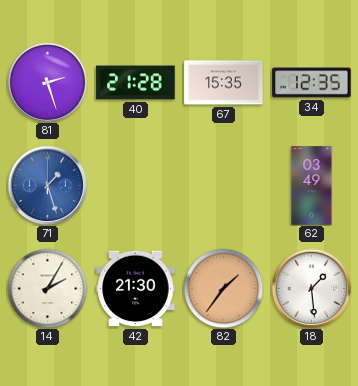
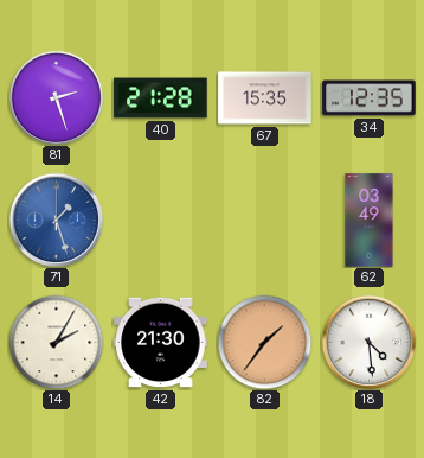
18: 1:29 -> 4:29 (368, 342)
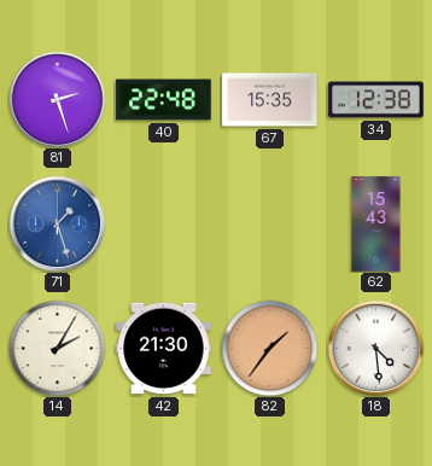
40: 21:28 -> 22:48 (164, 100)
34: 12:35 -> 12:38 (376, 100)
62: 03:49 -> 15:43 (376, 225)
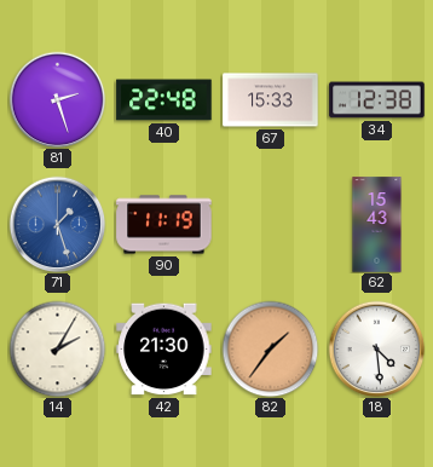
67: 15:35 -> 15:33 (271, 100)
90: none -> 11:19 (164, 225)
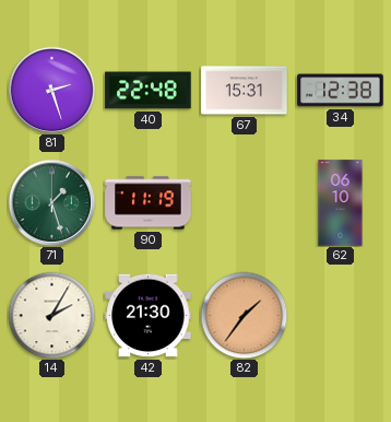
67: 15:33 -> 15:31 (245, 91)
71 dial: blue -> green (51, 202)
62: 15:43 -> 06:10 (341, 203)
18: 4:29 -> none (376, 348)
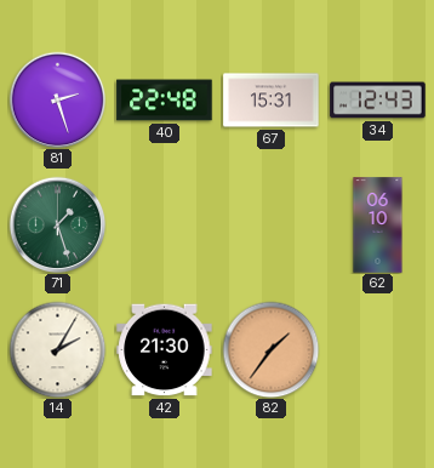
34: 12:38 -> 12:43 (378, 101)
90: 11:19 -> none (149, 203)
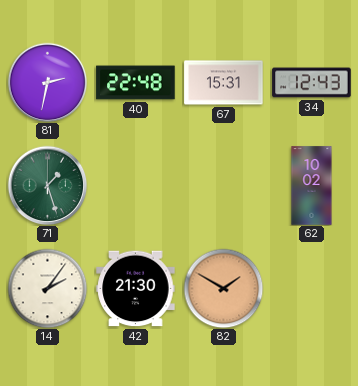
81: 2:27 -> 2:32 (47, 82)
62: 06:10 -> 10:02 (312, 186)
14: 2:05 -> 2:06 (47, 288)
82: 1:36 -> 1:50 (223, 288)
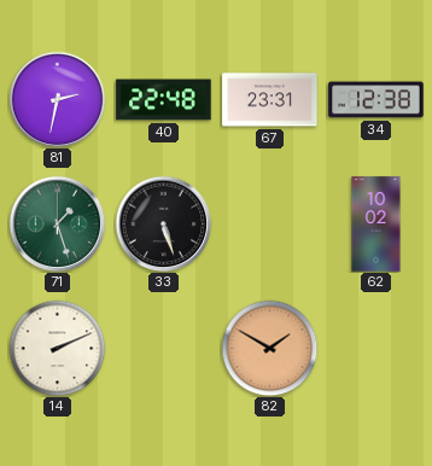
67: 15:31 -> 23:31 (270, 100)
34: 12:43 -> 12:38 (376, 100)
33: none -> 5:27 (163, 223)
14: 2:06 -> 2:11 (57, 348)
42: 21:30 -> none (136, 289)
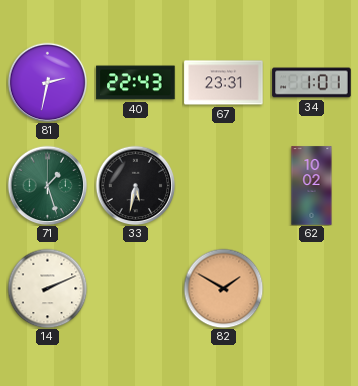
40: 22:48 -> 22:43 (136, 83)
34: 12:38 -> 1:01 (312, 83)
33: 5:27 -> 5:32 (135, 185)
